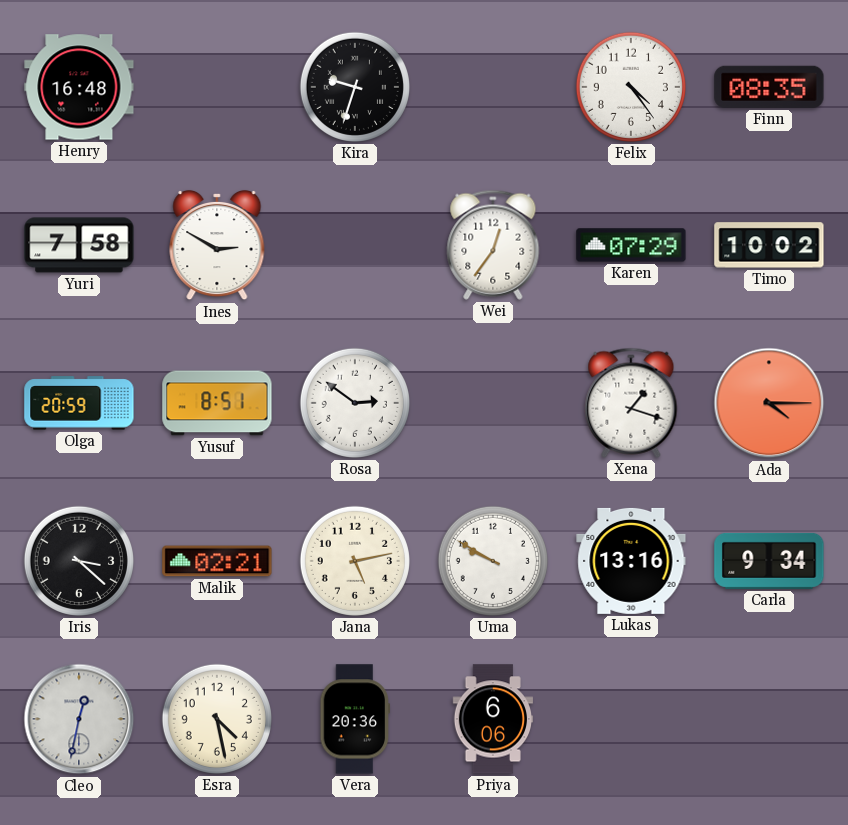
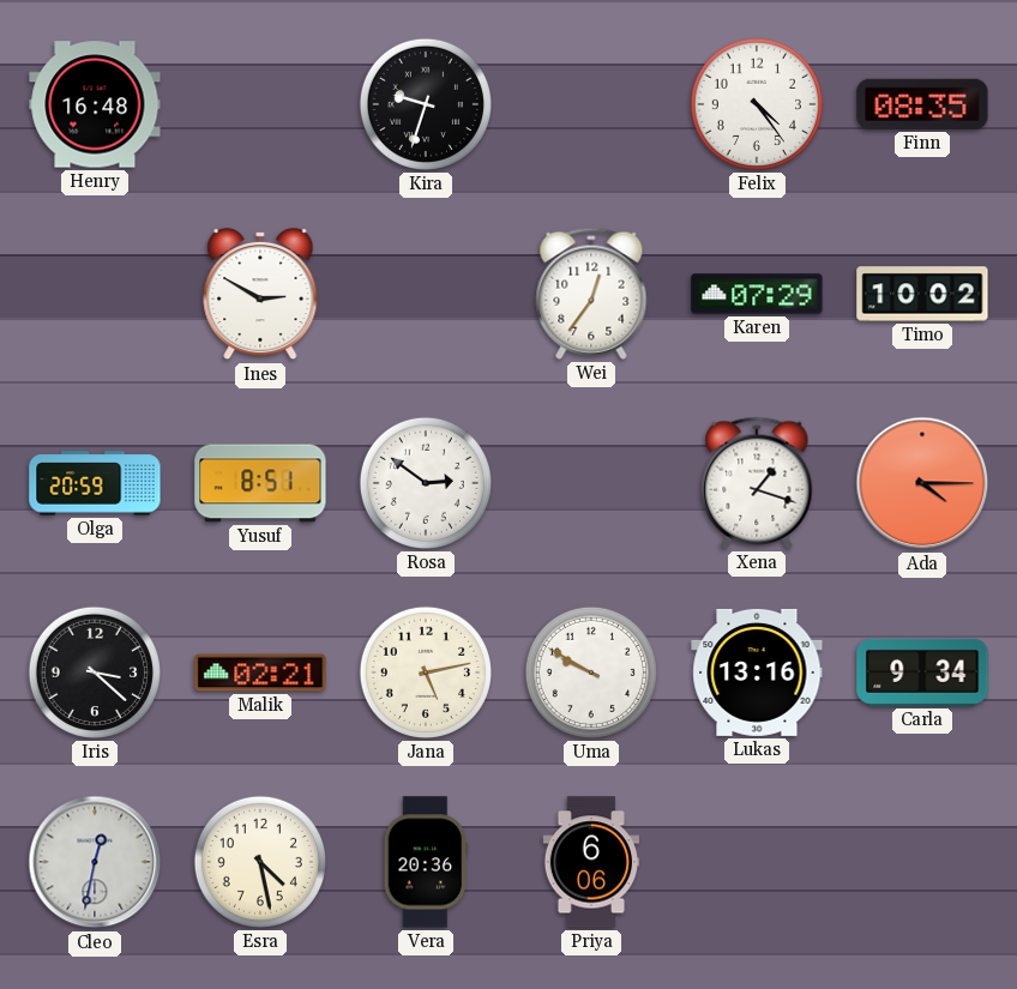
Yuri: 7:58 -> none (79, 245)
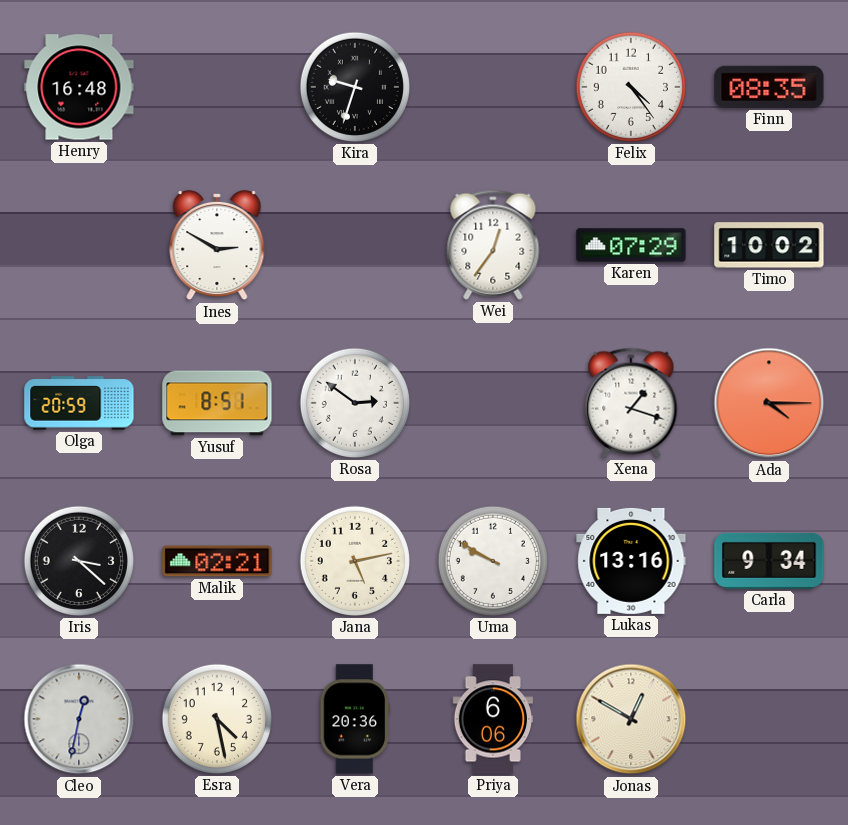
Jonas: none -> 12:50 (631, 719)
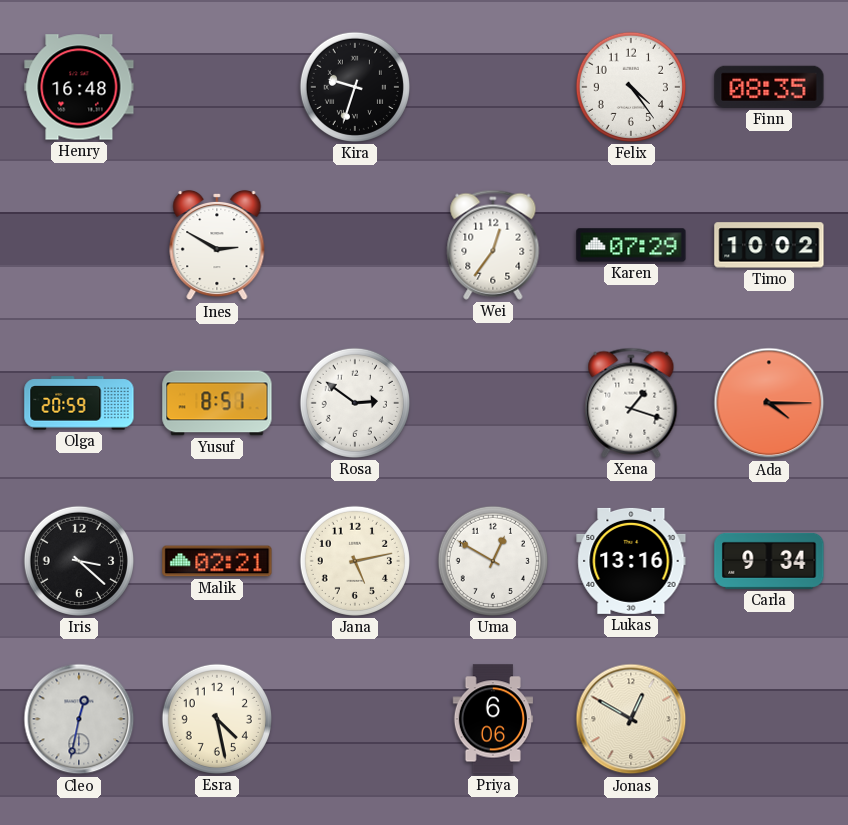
Uma: 9:50 -> 12:50 (493, 561)
Vera: 20:36 -> none (355, 719)
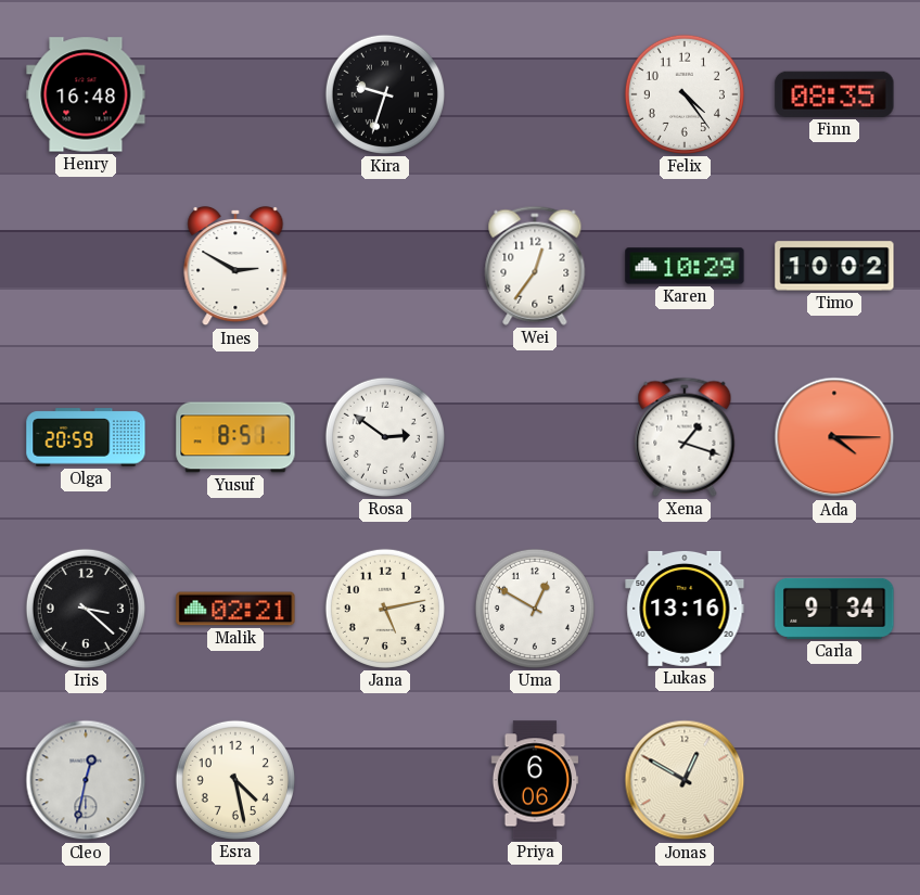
Karen: 07:29 -> 10:29 (685, 266)
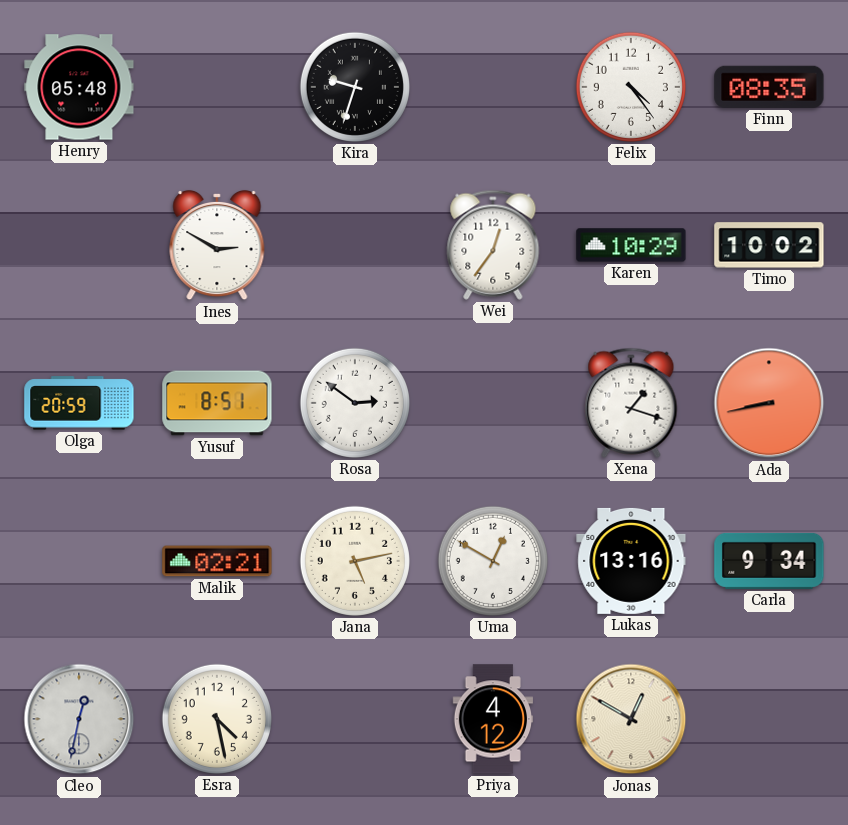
Henry: 16:48 -> 05:48 (79, 87)
Ada: 4:15 -> 8:43 (769, 403)
Iris: 3:22 -> none (86, 609)
Priya: 6:06 -> 4:12 (492, 719)
